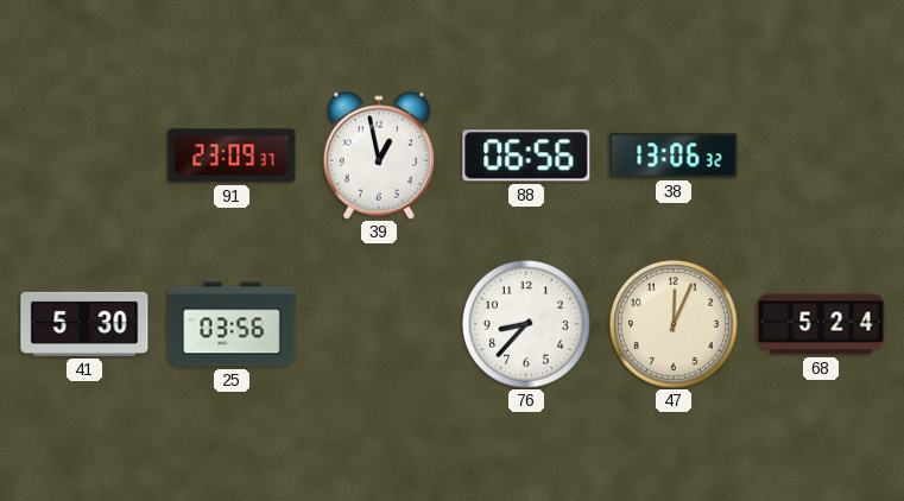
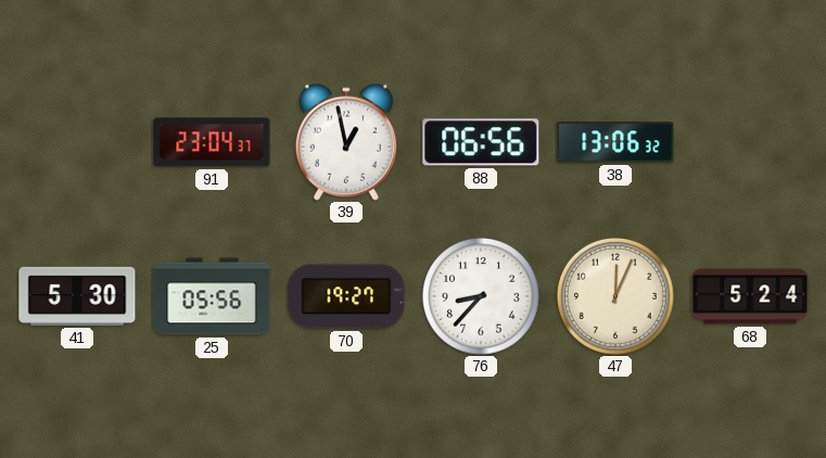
91: 23:09 -> 23:04 (212, 142)
25: 03:56 -> 05:56 (212, 296)
70: none -> 19:27 (346, 296)
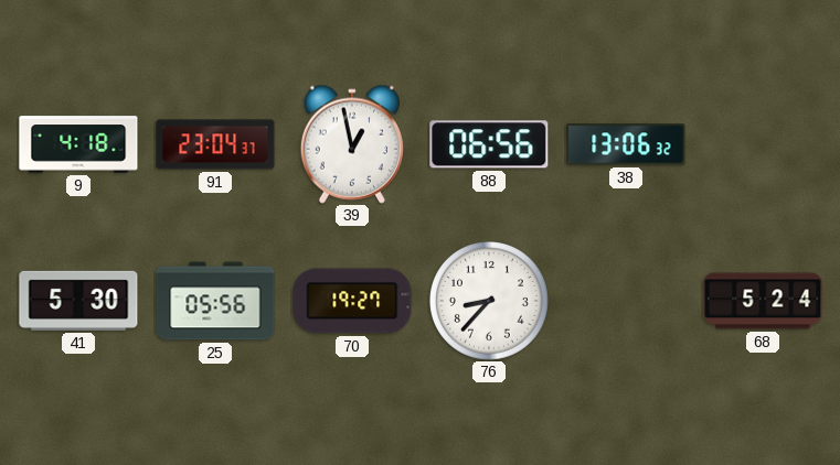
9: none -> 4:18 (78, 144)
47: 12:04 -> none (617, 297)
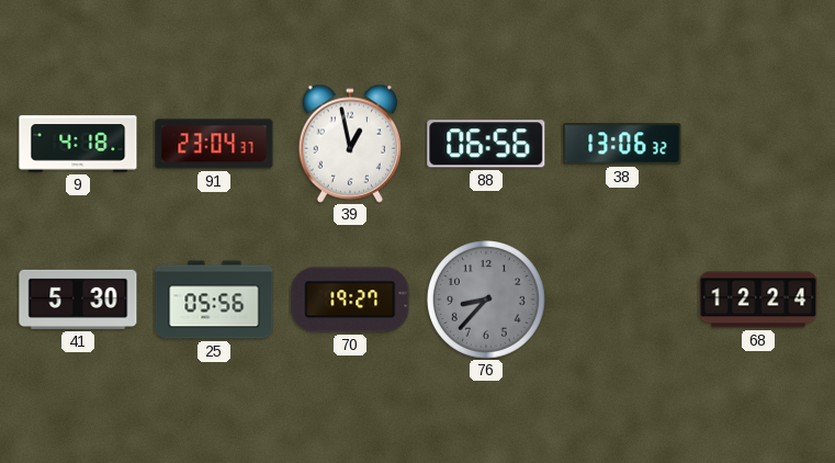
76 dial: white -> grey (487, 301)
68: 5:24 -> 12:24 (758, 300)
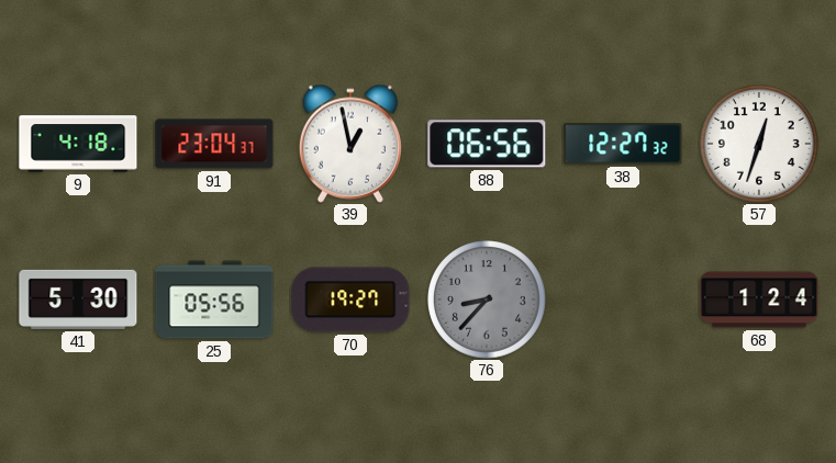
38: 13:06 -> 12:27 (623, 144)
57: none -> 12:33 (760, 145)
68: 12:24 -> 1:24 (759, 300)
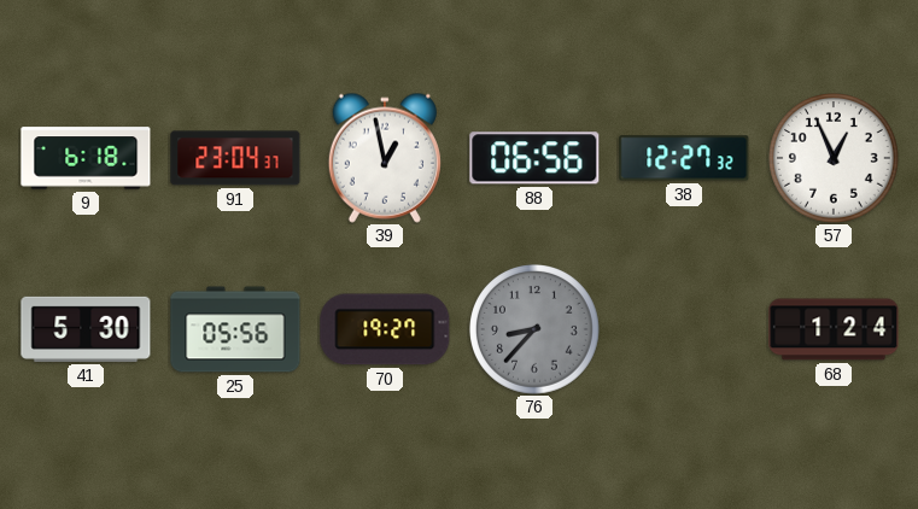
9: 4:18 -> 6:18 (86, 158)
57: 12:33 -> 12:56 (835, 159)
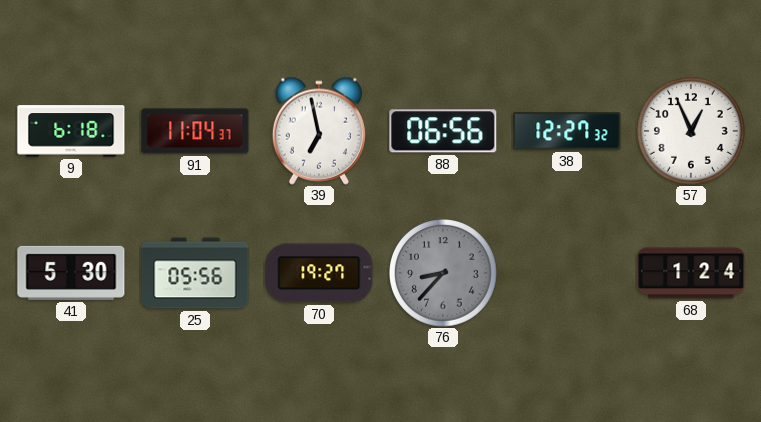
91: 23:04 -> 11:04 (195, 131)
39: 12:58 -> 6:58 (319, 131)
